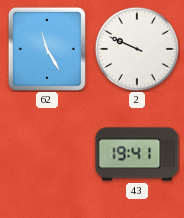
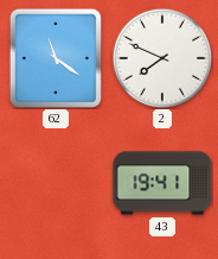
62: 11:25 -> 11:21 (56, 58)
2: 9:49 -> 7:49 (161, 57)
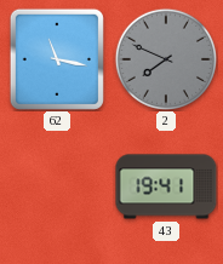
62: 11:21 -> 11:17 (57, 59)
2 dial: white -> grey (165, 58)
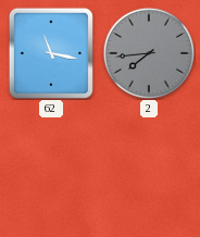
2: 7:49 -> 7:44 (148, 52)
43: 19:41 -> none (166, 186)
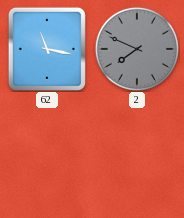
2: 7:44 -> 7:49 (136, 48)
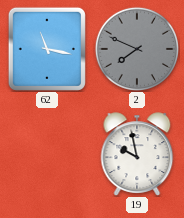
19: none -> 9:58 (137, 154)
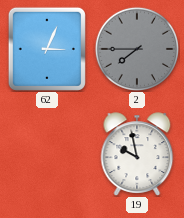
62: 11:17 -> 3:04 (47, 49)
2: 7:49 -> 7:45 (136, 48)
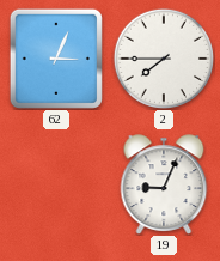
2 dial: grey -> white (163, 57)
19: 9:58 -> 9:04 (164, 184)
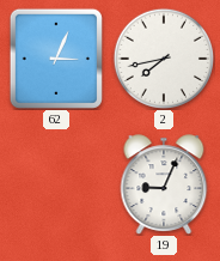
2: 7:45 -> 7:43 (163, 57)
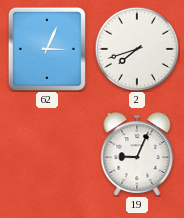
2: 7:43 -> 7:42 (136, 48)
